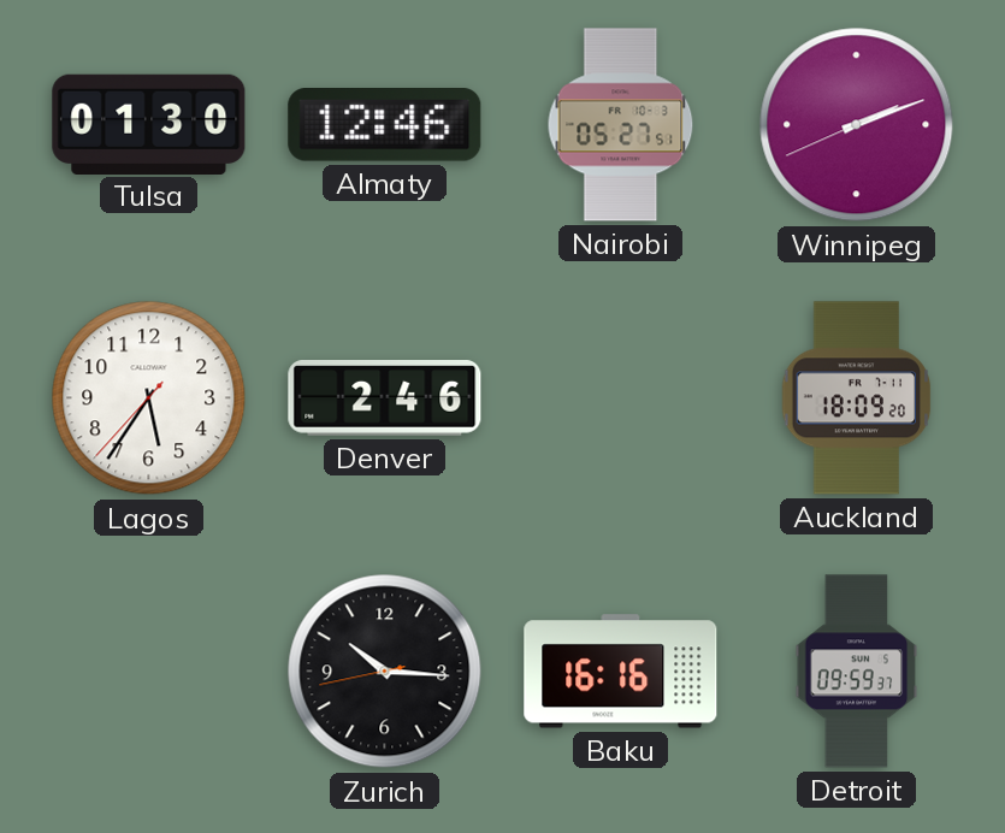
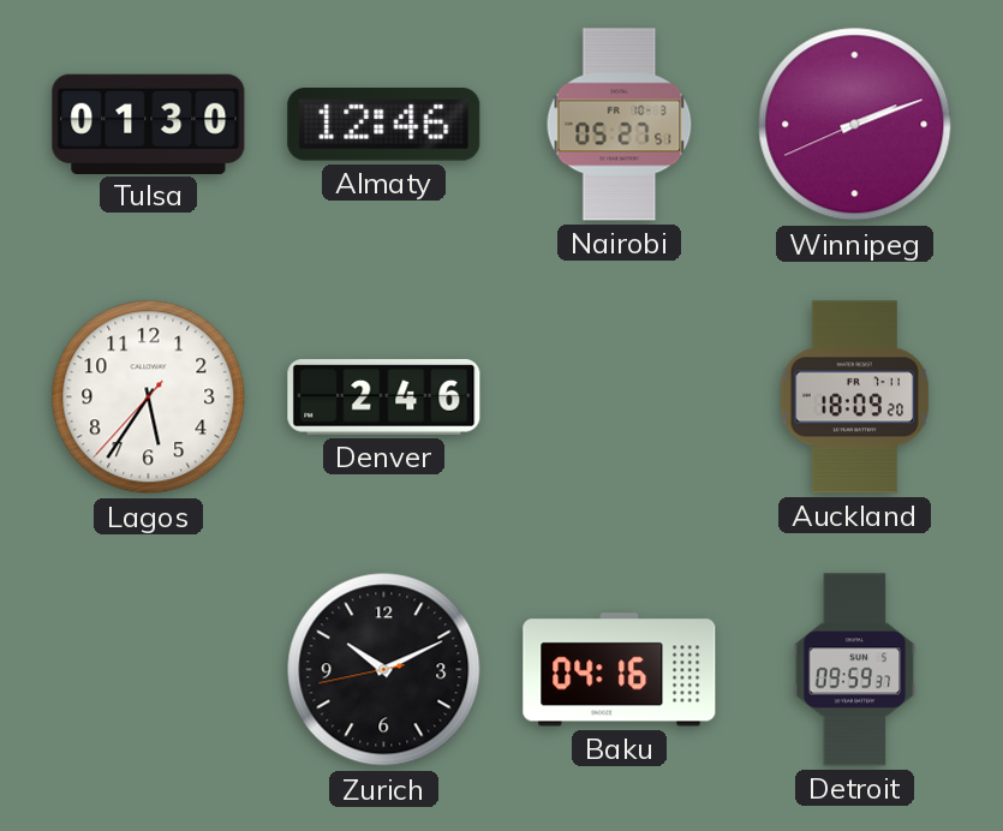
Zurich: 10:15 -> 10:10 (384, 670)
Baku: 16:16 -> 04:16 (620, 670)
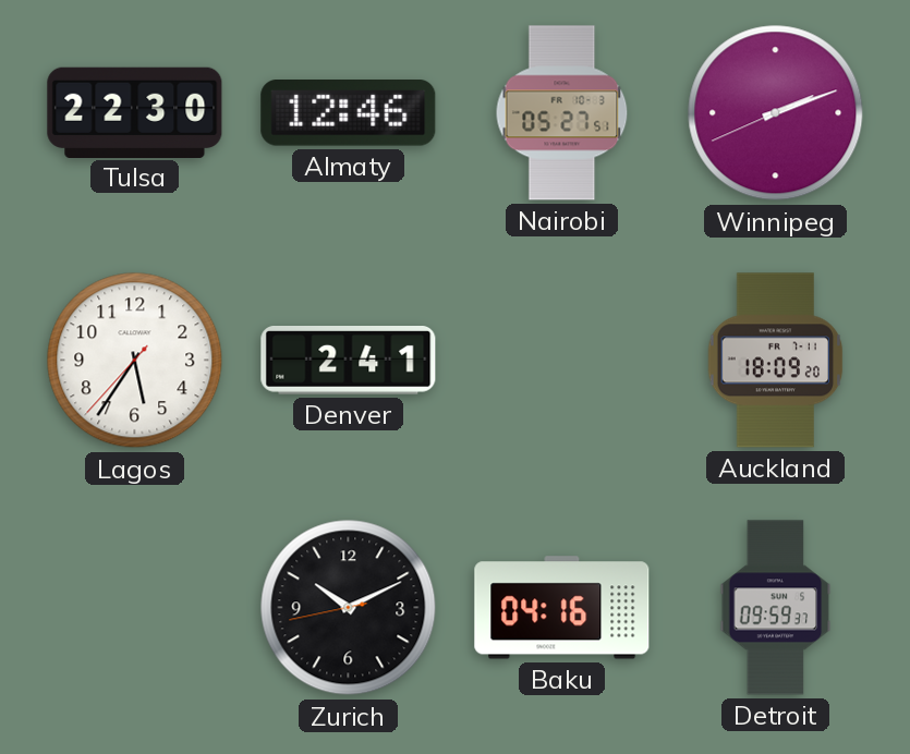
Tulsa: 01:30 -> 22:30 (135, 112)
Denver: 2:46 -> 2:41 (349, 361)
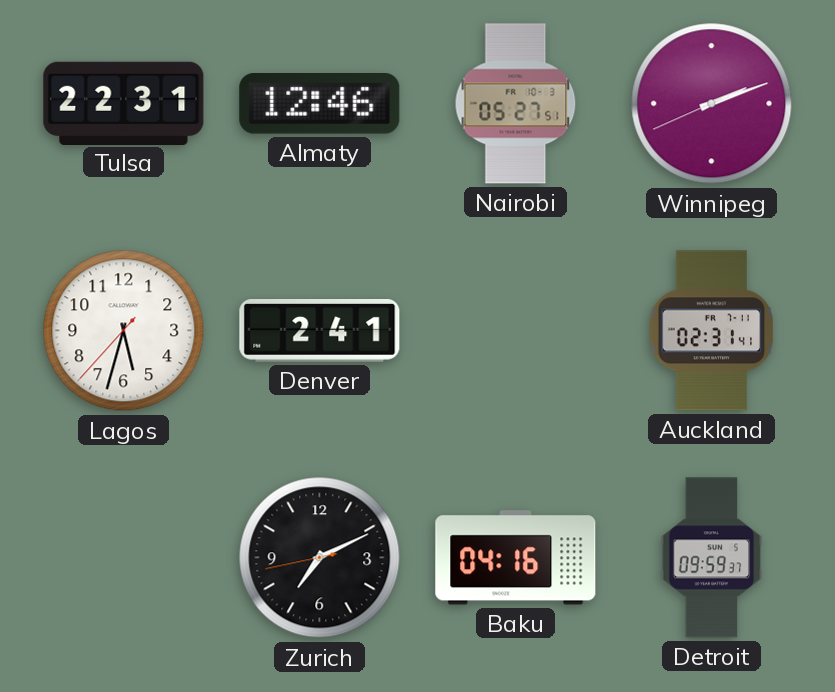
Tulsa: 22:30 -> 22:31 (124, 103)
Lagos: 5:35 -> 5:32 (124, 331)
Auckland: 18:09 -> 02:31 (712, 331)
Zurich: 10:10 -> 7:10 (320, 558)
